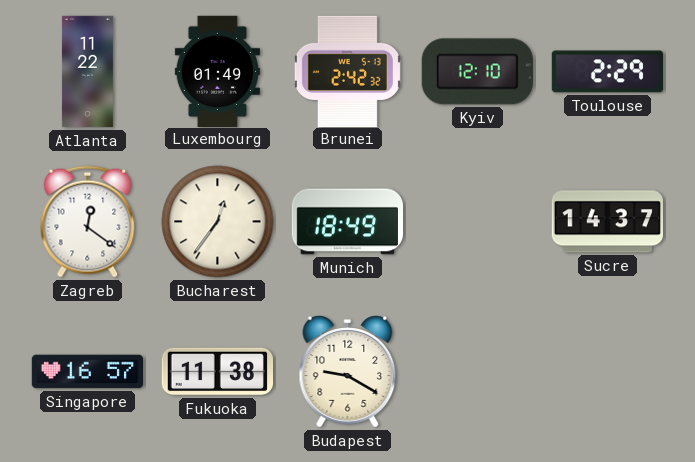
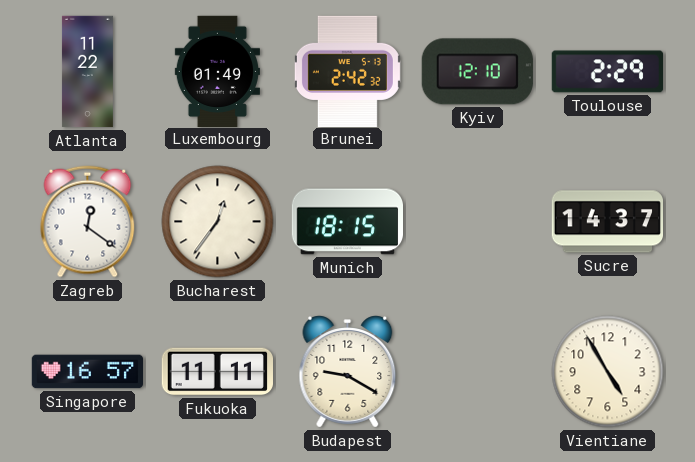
Munich: 18:49 -> 18:15 (347, 222)
Fukuoka: 11:38 -> 11:11 (217, 372)
Vientiane: none -> 4:55 (608, 372)
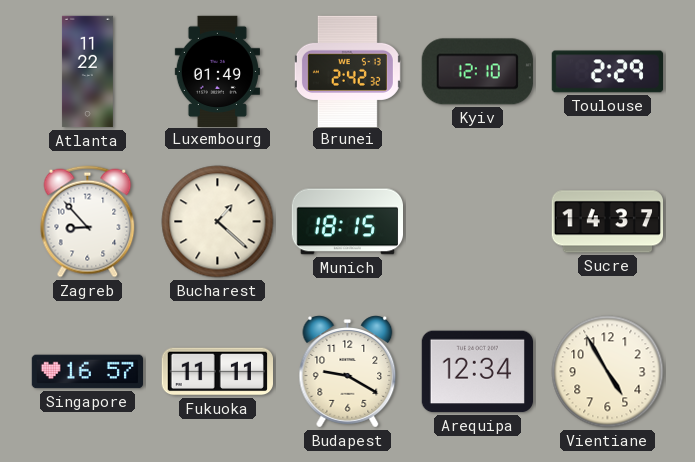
Zagreb: 12:21 -> 8:53 (88, 222)
Bucharest: 12:36 -> 1:22 (218, 222)
Arequipa: none -> 12:34 (477, 372)
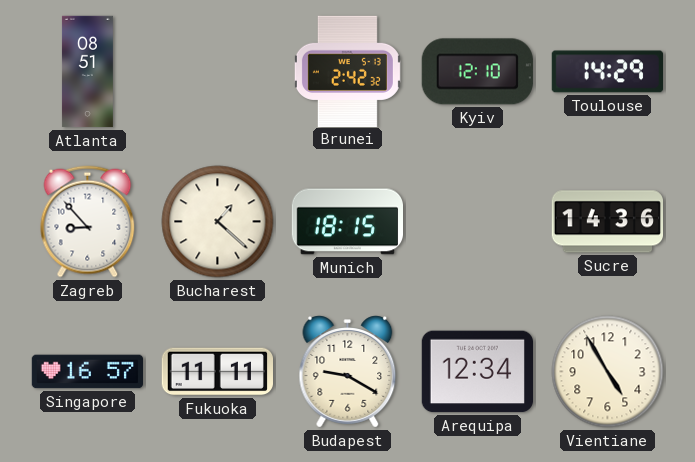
Atlanta: 11:22 -> 08:51 (87, 72)
Luxembourg: 01:49 -> none (217, 71)
Toulouse: 2:29 -> 14:29 (607, 72)
Sucre: 14:37 -> 14:36 (607, 222)
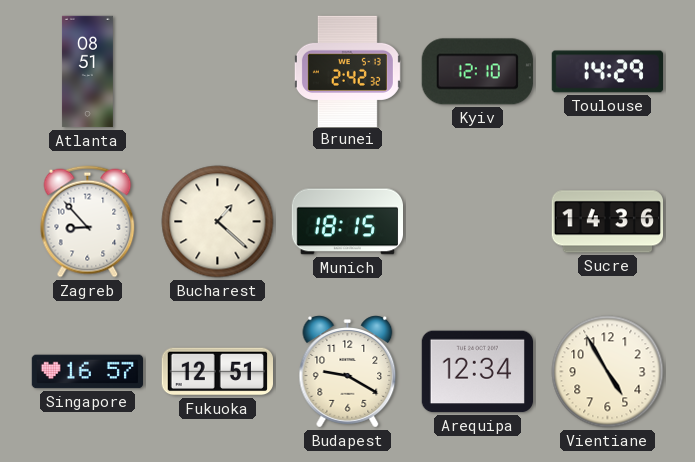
Fukuoka: 11:11 -> 12:51 (217, 372)
